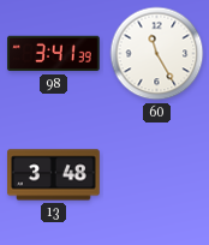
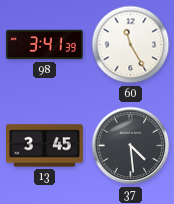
13: 3:48 -> 3:45 (45, 146)
37: none -> 4:29 (131, 146)
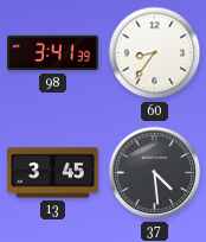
60: 11:25 -> 8:36 (155, 53)
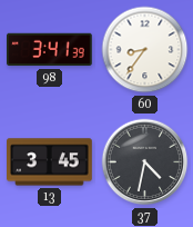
37: 4:29 -> 4:32 (145, 162)
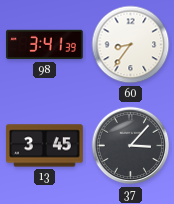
37: 4:32 -> 3:07 (131, 146)
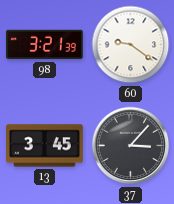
98: 3:41 -> 3:21 (45, 45)
60: 8:36 -> 9:21 (131, 45)
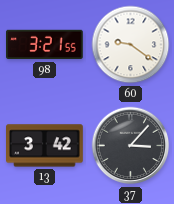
98: 3:21:39 -> 3:21:55 (45, 45)
13: 3:45 -> 3:42 (45, 146)
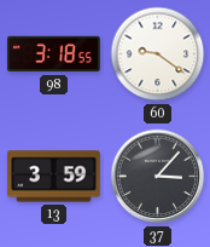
98: 3:21 -> 3:18 (54, 54)
13: 3:42 -> 3:59 (54, 177)
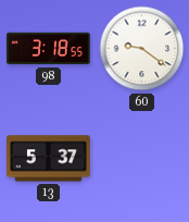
13: 3:59 -> 5:37 (49, 159)
37: 3:07 -> none (158, 177)
